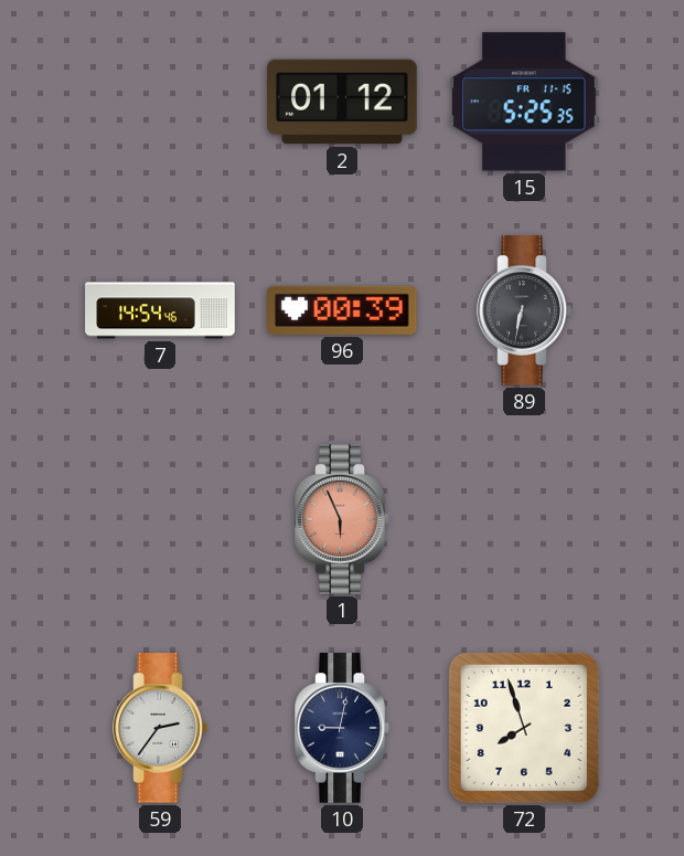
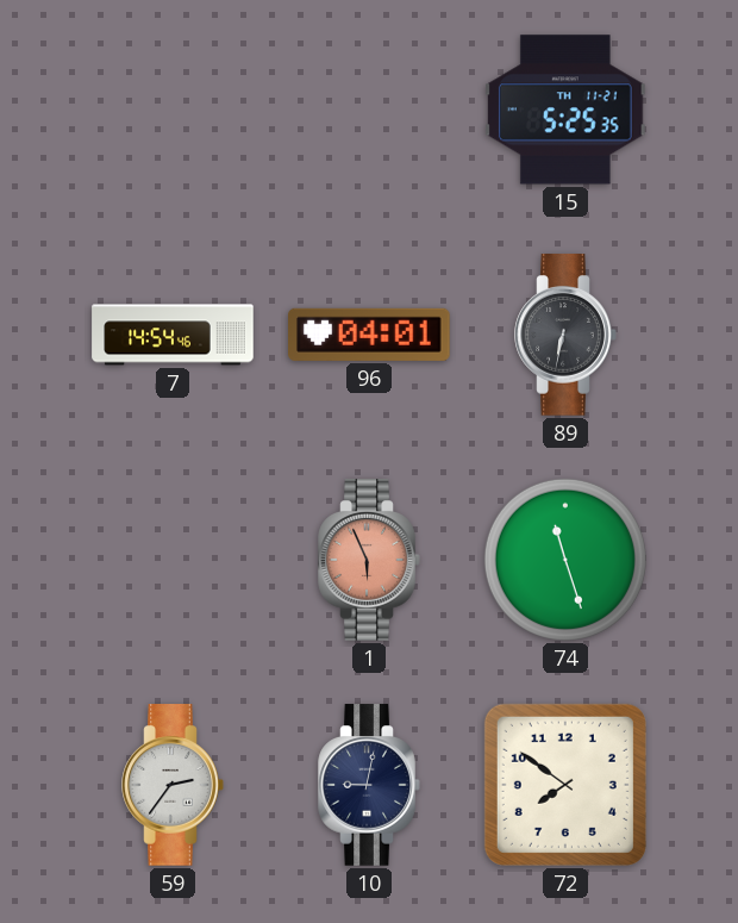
2: 01:12 -> none (342, 102)
15 date: FR 11-15 -> TH 11-21 (567, 110)
96: 00:39 -> 04:01 (370, 335)
74: none -> 11:27 (565, 560)
72: 7:57 -> 7:51 (565, 785)
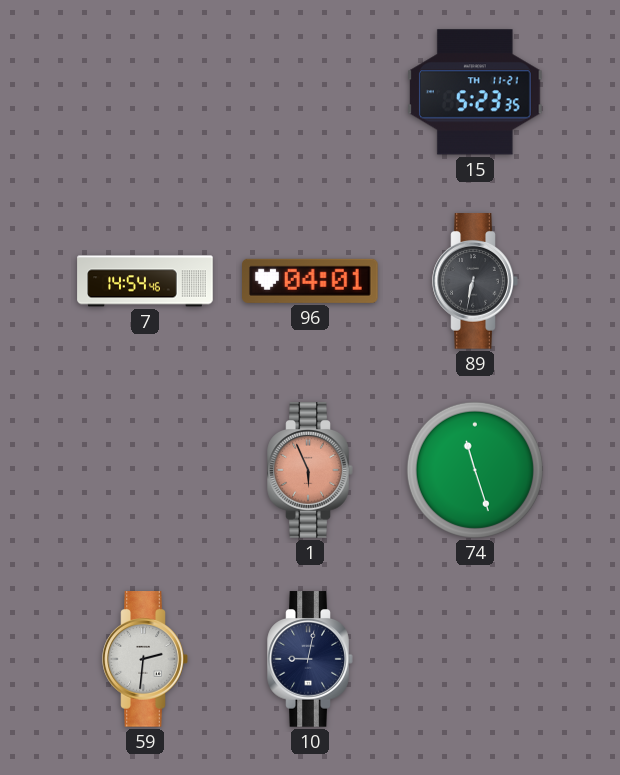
15: 5:25 -> 5:23 (476, 92)
59: 2:36 -> 2:31 (145, 659)
72: 7:51 -> none (565, 785)
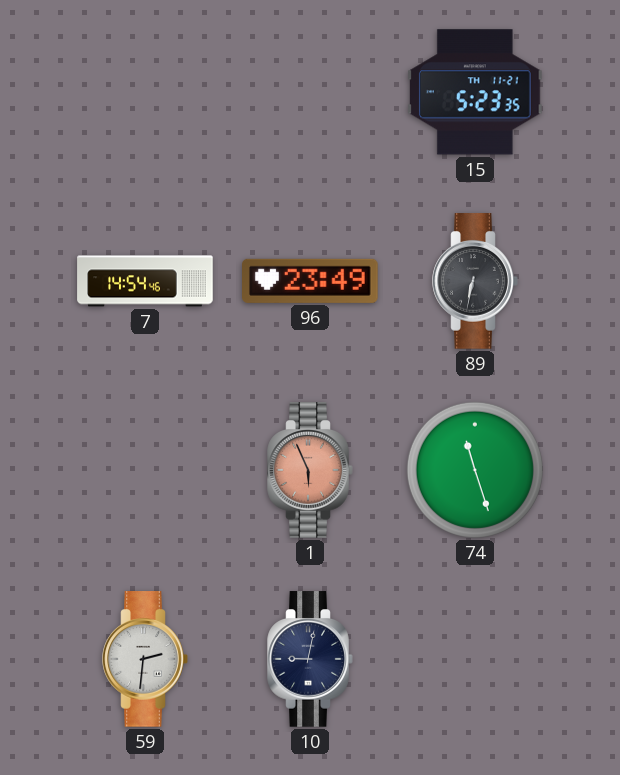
96: 04:01 -> 23:49 (311, 281)
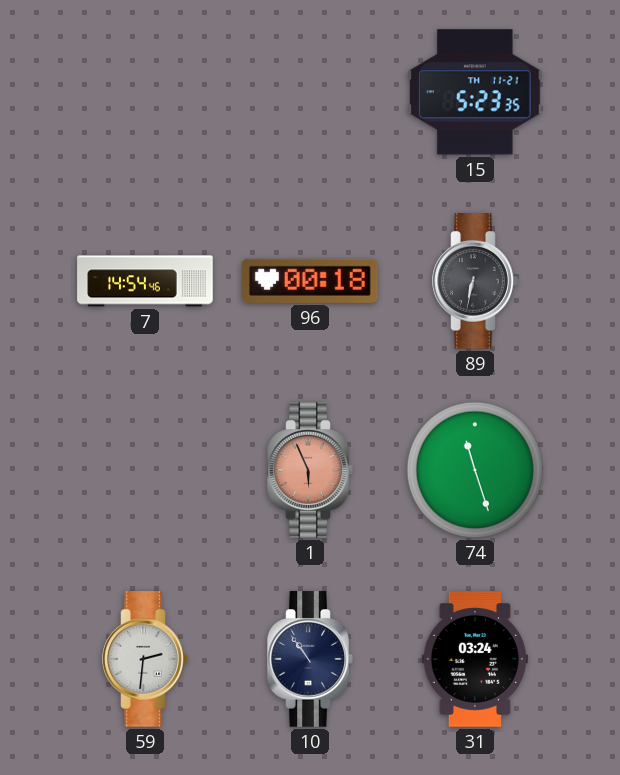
96: 23:49 -> 00:18 (311, 281)
10: 9:02 -> 10:54 (310, 659)
31: none -> 03:24 (475, 659)
